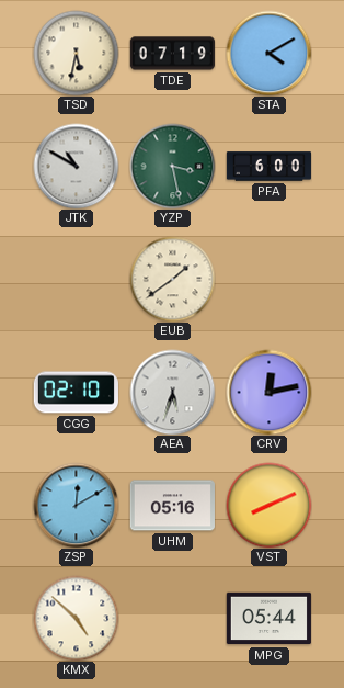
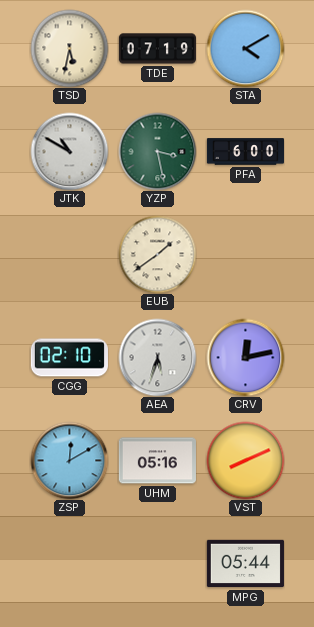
KMX: 4:52 -> none (76, 618)
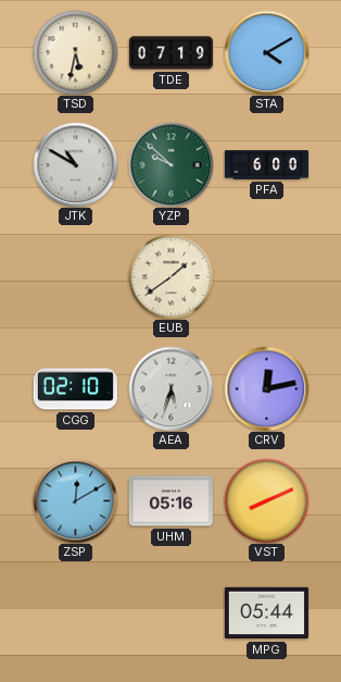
YZP: 3:28 -> 9:52 (171, 164)
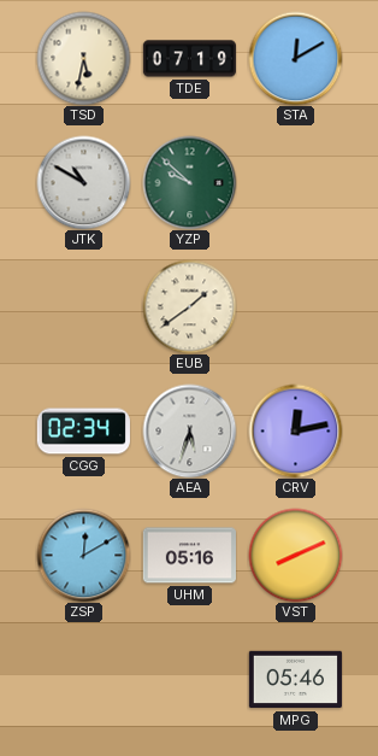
STA: 4:10 -> 12:10 (295, 58)
PFA: 6:00 -> none (266, 165)
CGG: 02:10 -> 02:34 (83, 432)
MPG: 05:44 -> 05:46 (295, 680)
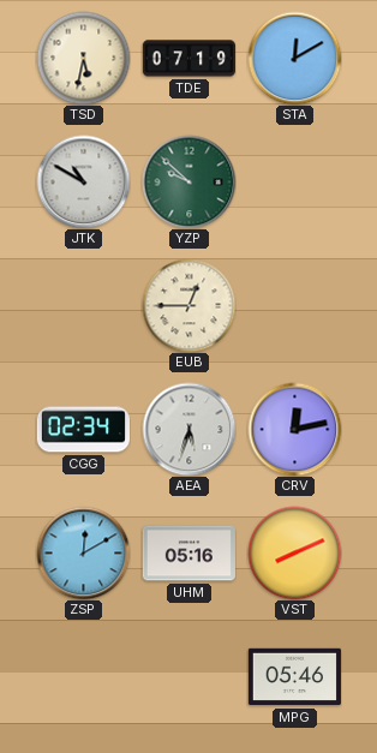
EUB: 1:39 -> 12:45 (188, 305)
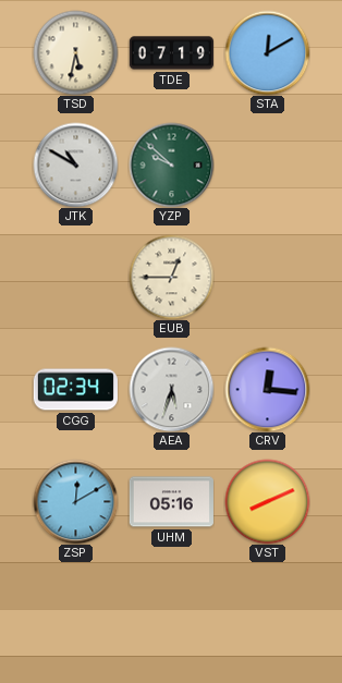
CRV: 12:13 -> 12:16 (267, 389)
MPG: 05:46 -> none (294, 677)
